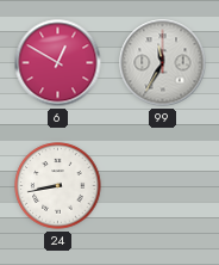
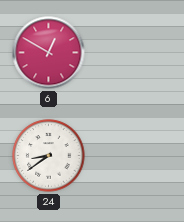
99: 11:35 -> none (163, 63)
24: 8:43 -> 8:39 (49, 156)
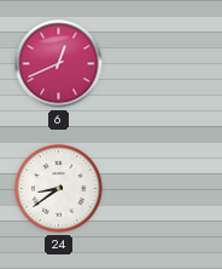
6: 12:50 -> 12:41 (59, 64)
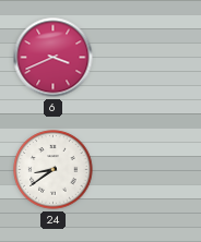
6: 12:41 -> 3:41 (54, 58)
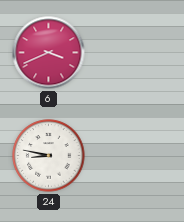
24: 8:39 -> 8:47 (49, 156)
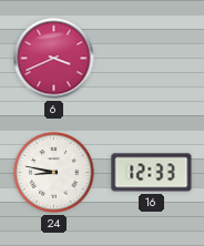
16: none -> 12:33 (152, 173)
